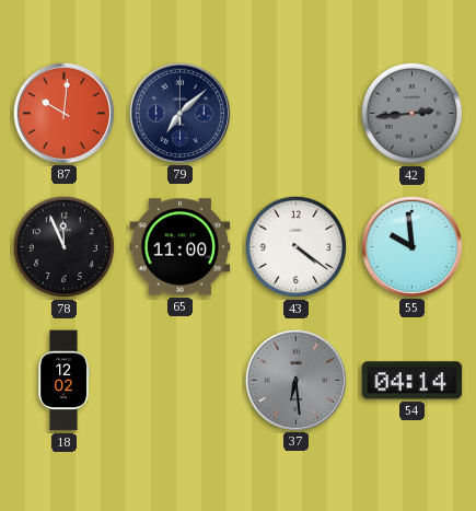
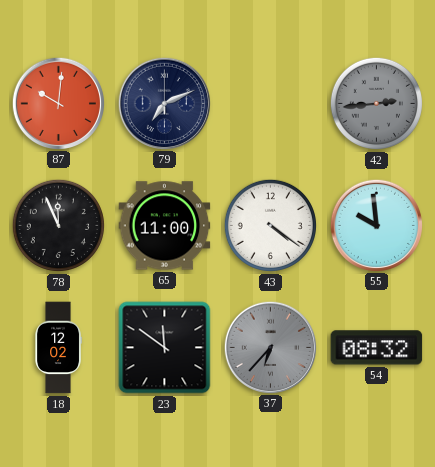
79: 7:08 -> 7:11 (164, 103)
23: none -> 11:51 (165, 348)
37: 6:29 -> 6:37 (270, 347)
54: 04:14 -> 08:32 (377, 348)
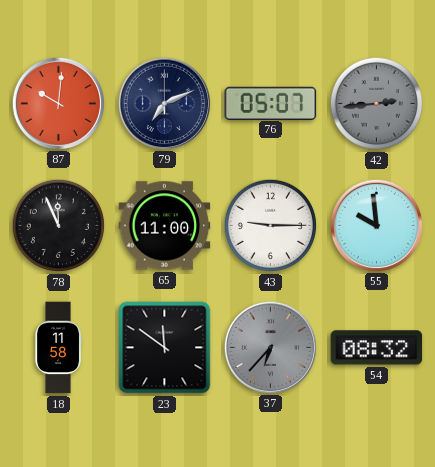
76: none -> 05:07 (271, 103)
43: 4:21 -> 9:15 (270, 225)
18: 12:02 -> 11:58 (58, 348)
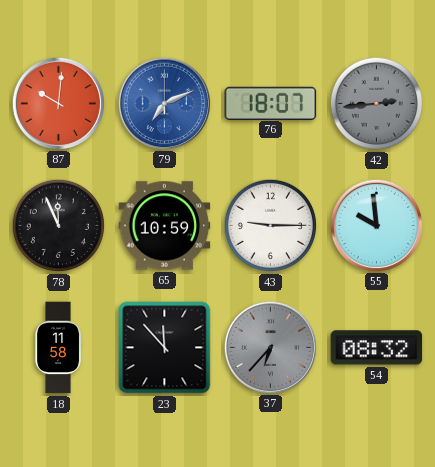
79 dial: navy -> blue (164, 103)
76: 05:07 -> 18:07 (271, 103)
65: 11:00 -> 10:59 (165, 226)
23: 11:51 -> 11:53 (165, 348)
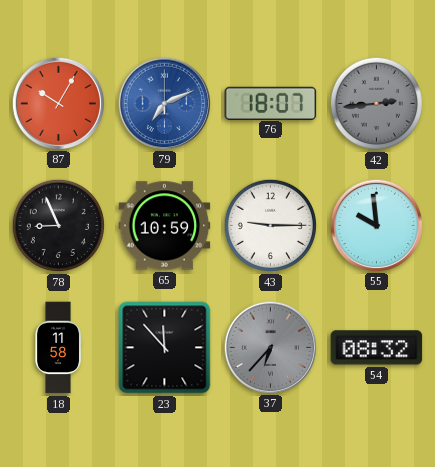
87: 10:01 -> 10:05 (58, 103)
78: 11:56 -> 8:56 (58, 225)
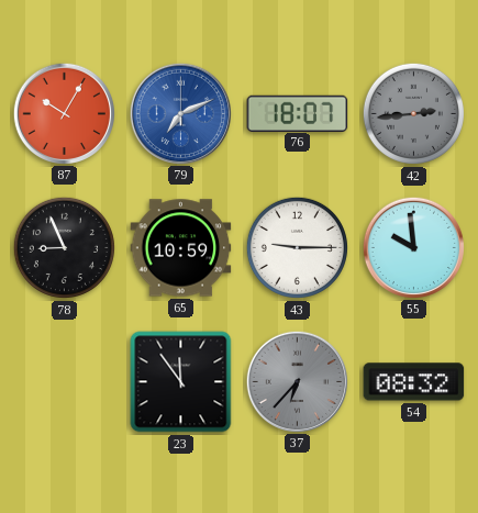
18: 11:58 -> none (58, 348)
23: 11:53 -> 11:54 (181, 382)
